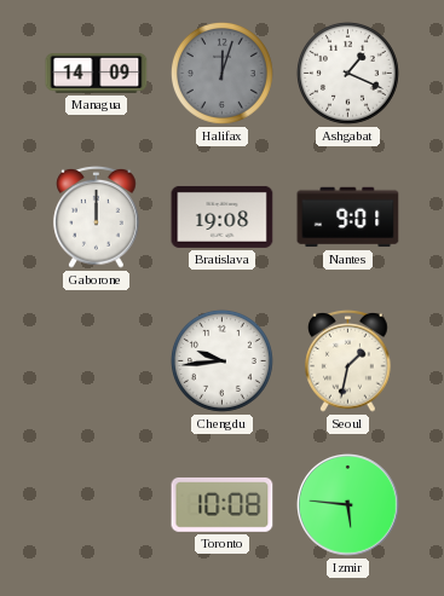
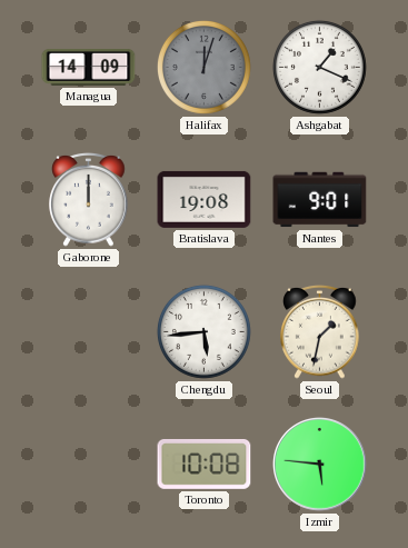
Chengdu: 9:44 -> 5:44 (203, 331)
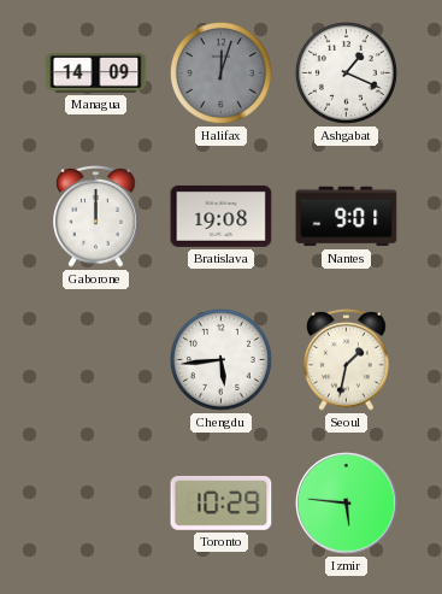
Toronto: 10:08 -> 10:29 (222, 502)
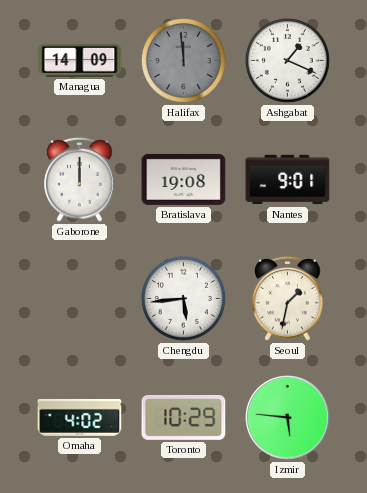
Halifax: 12:03 -> 11:59 (183, 60)
Omaha: none -> 4:02 (80, 417)
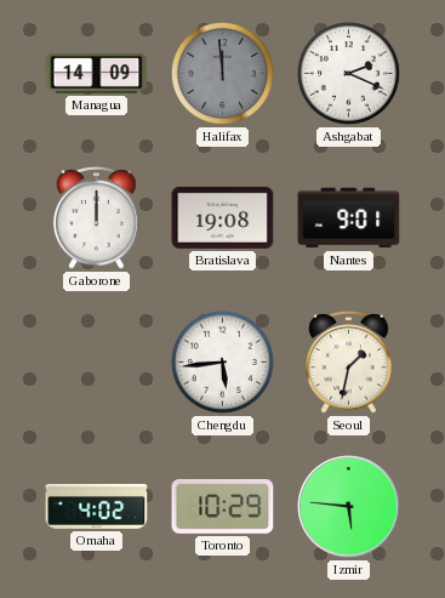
Ashgabat: 1:19 -> 2:19 (348, 73)
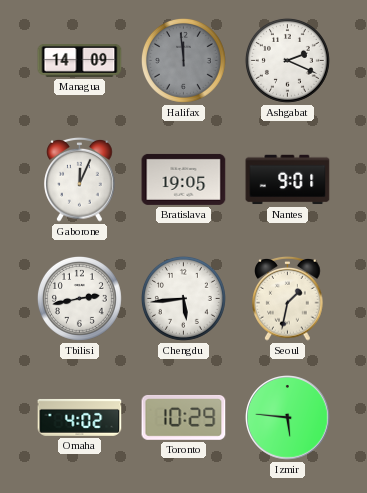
Gaborone: 12:00 -> 12:04 (80, 179)
Bratislava: 19:08 -> 19:05 (184, 179)
Tbilisi: none -> 2:43 (79, 298)
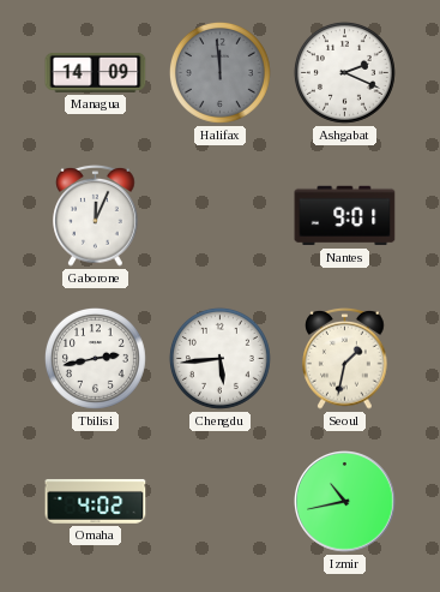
Bratislava: 19:05 -> none (184, 179)
Toronto: 10:29 -> none (184, 417)
Izmir: 5:46 -> 10:43 (345, 502)
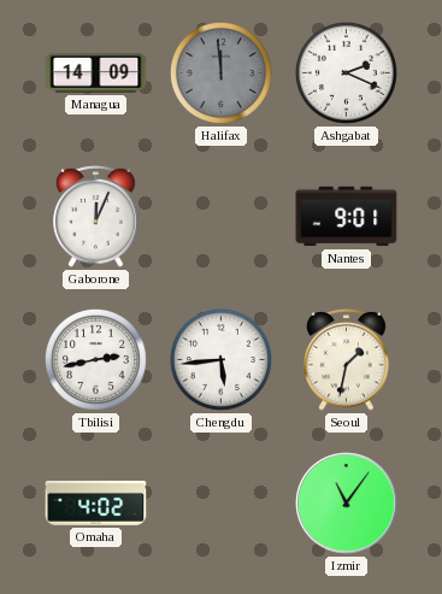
Izmir: 10:43 -> 11:06 (347, 504)
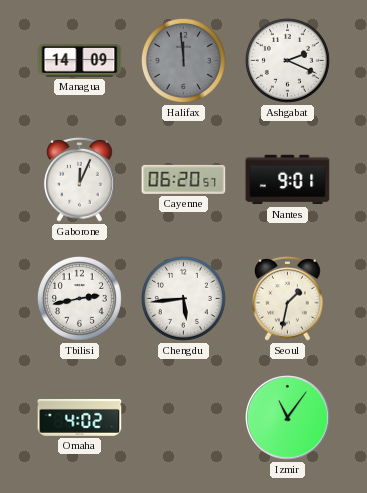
Cayenne: none -> 06:20 (184, 179)
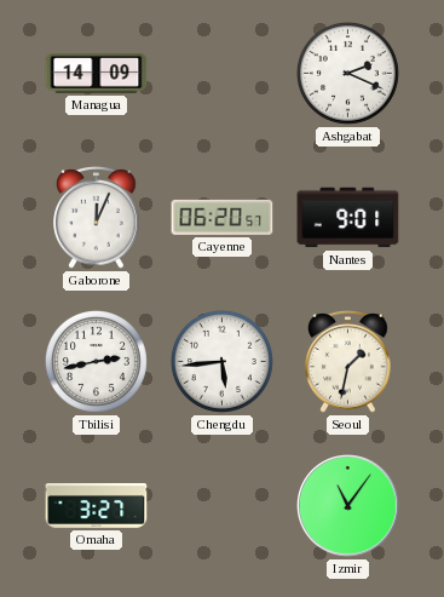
Halifax: 11:59 -> none (183, 60)
Omaha: 4:02 -> 3:27 (97, 505)
